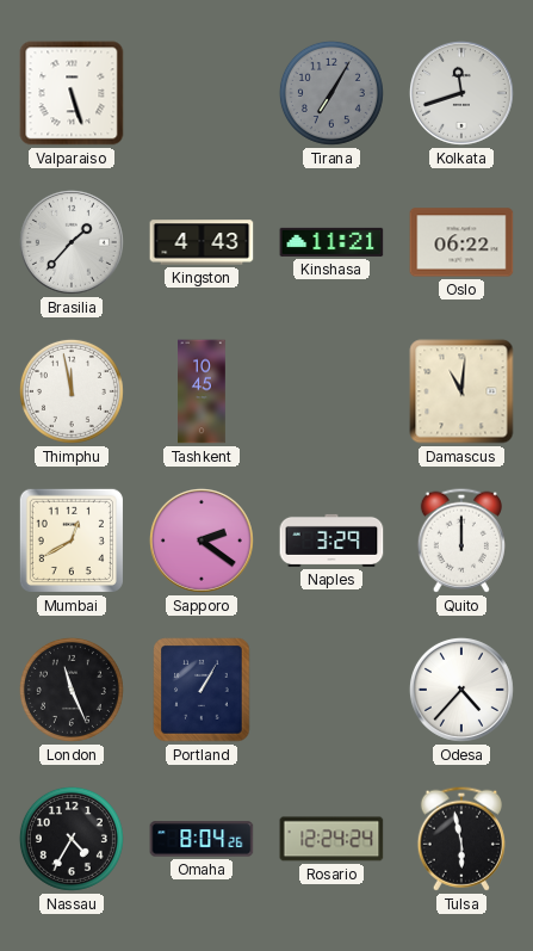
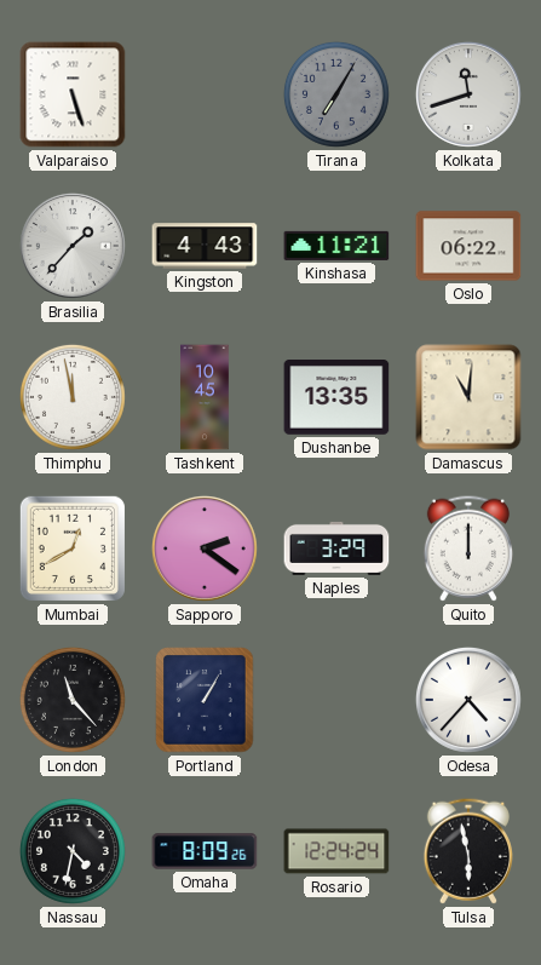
Dushanbe: none -> 13:35 (336, 398)
London: 11:26 -> 11:23 (73, 700)
Nassau: 4:35 -> 4:32 (73, 851)
Omaha: 8:04 -> 8:09 (205, 851)
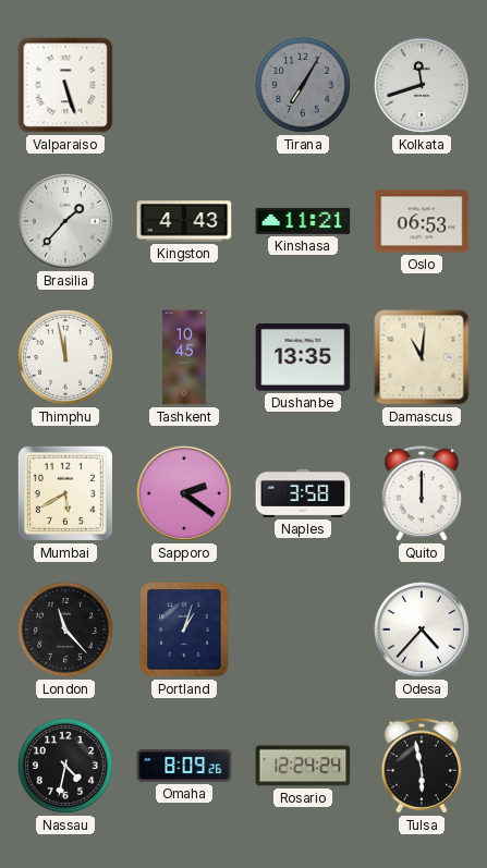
Oslo: 06:22 -> 06:53 (422, 221)
Mumbai: 12:40 -> 5:40 (65, 493)
Naples: 3:29 -> 3:58 (303, 493)
Portland: 1:05 -> 1:03 (184, 629)
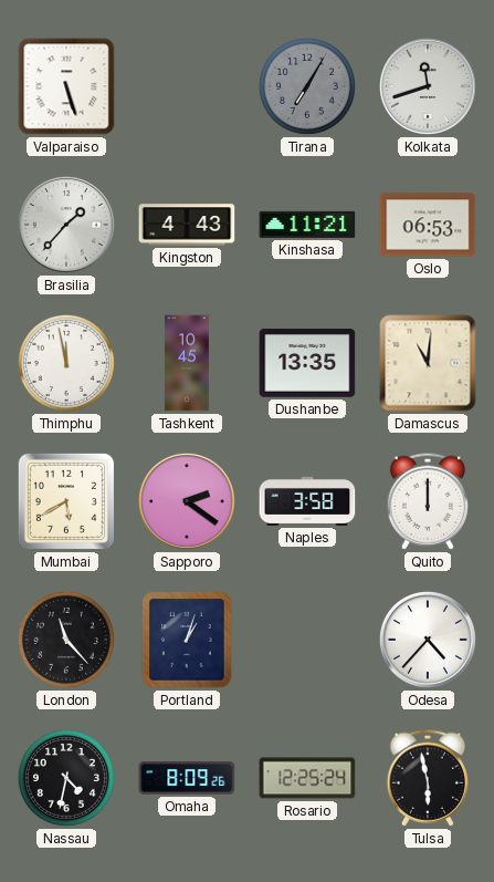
Rosario: 12:24 -> 12:25 (307, 778)
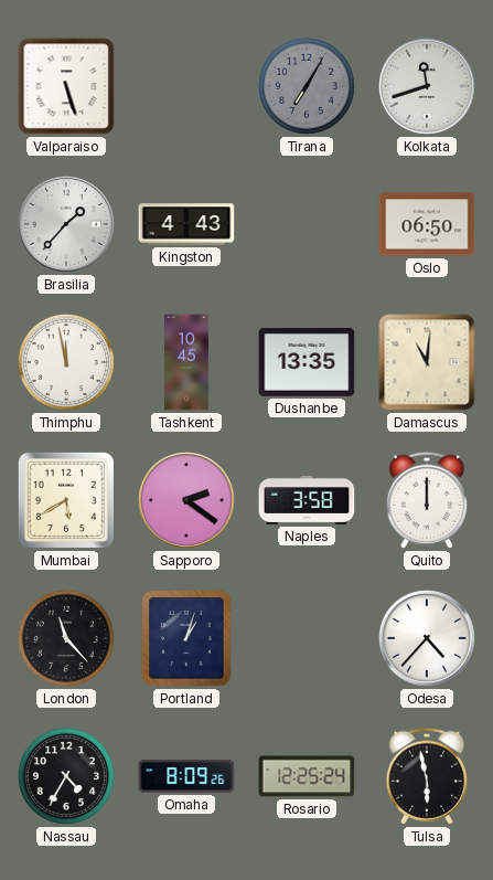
Kinshasa: 11:21 -> none (307, 225)
Oslo: 06:53 -> 06:50 (427, 224)
Nassau: 4:32 -> 4:35 (66, 776)
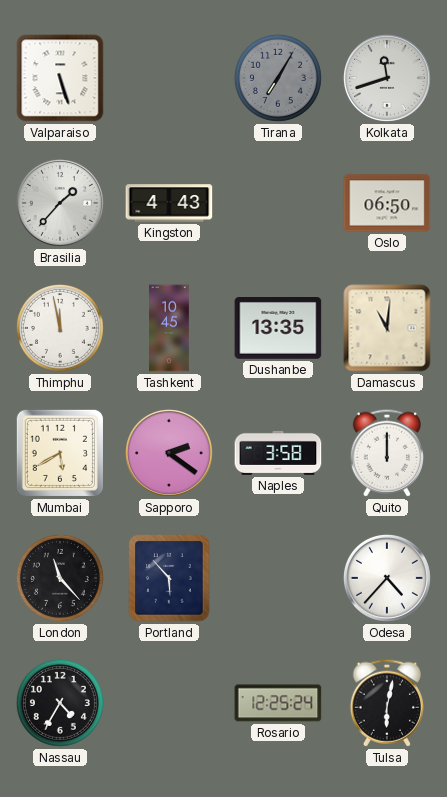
Portland: 1:03 -> 5:53 (169, 578)
Omaha: 8:09 -> none (186, 776)
Tulsa: 5:58 -> 6:02 (387, 703)
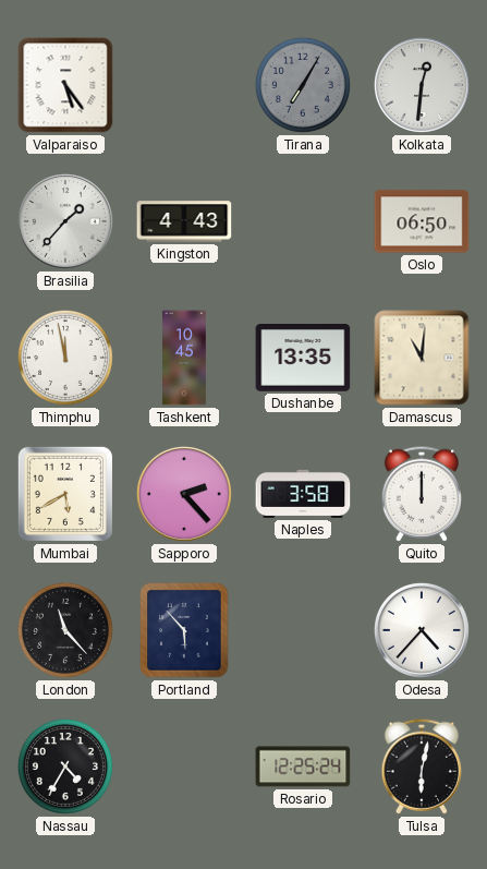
Valparaiso: 5:27 -> 5:24 (65, 85)
Kolkata: 11:42 -> 12:31 (422, 85)
Sapporo: 2:21 -> 2:23 (184, 494)
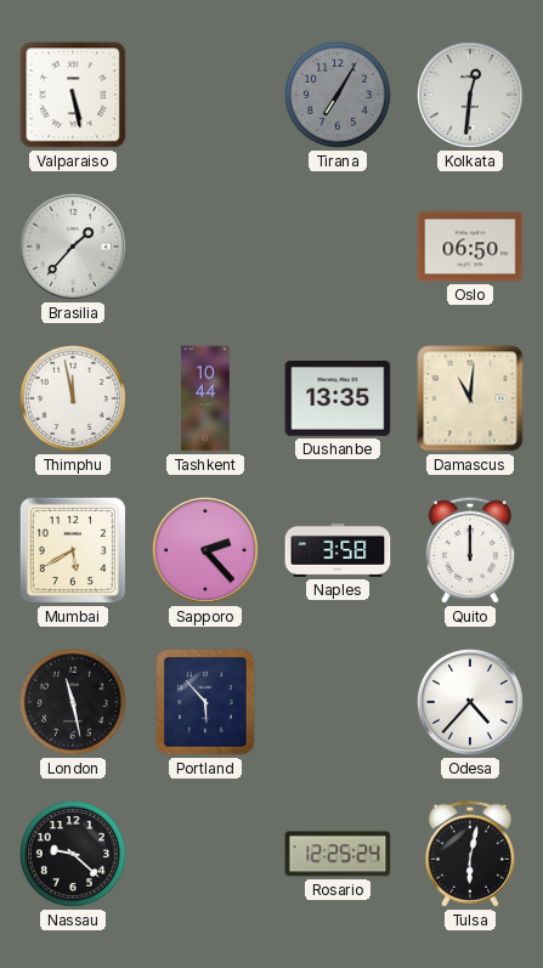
Valparaiso: 5:24 -> 5:28 (73, 95)
Kingston: 4:43 -> none (184, 221)
Tashkent: 10:45 -> 10:44 (205, 398)
London: 11:23 -> 11:28 (73, 702)
Nassau: 4:35 -> 9:22 (73, 854)
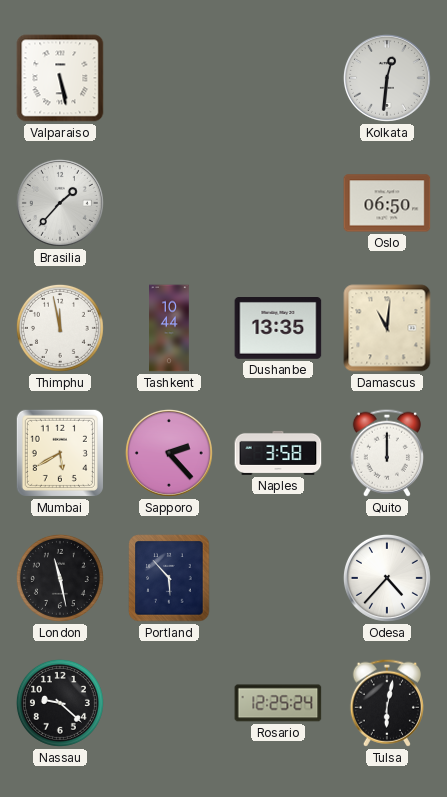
Tirana: 7:05 -> none (338, 95)
